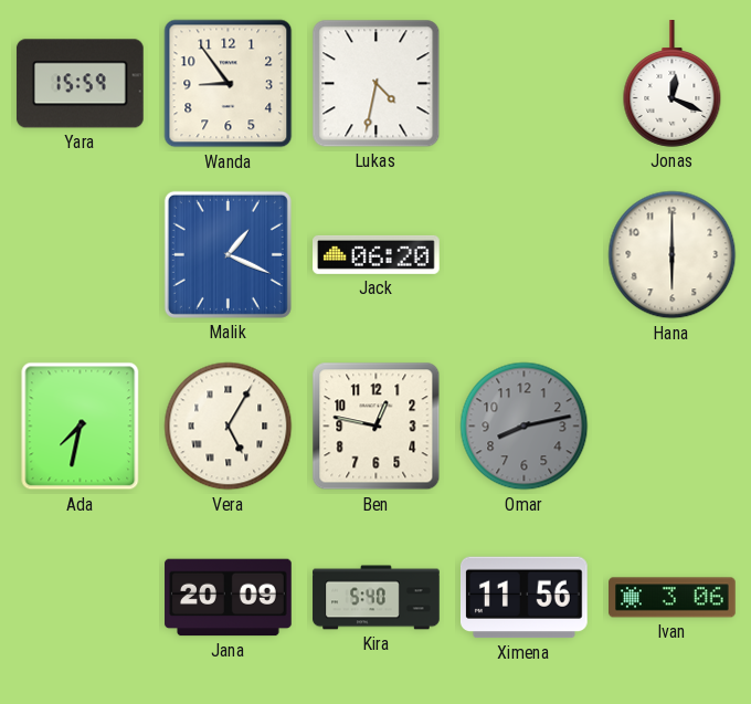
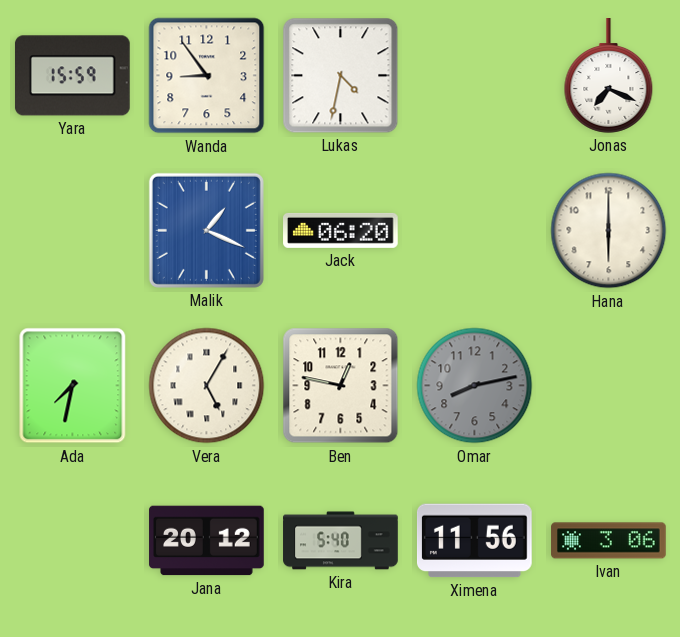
Jonas: 12:19 -> 7:19 (609, 76)
Jana: 20:09 -> 20:12 (207, 541)
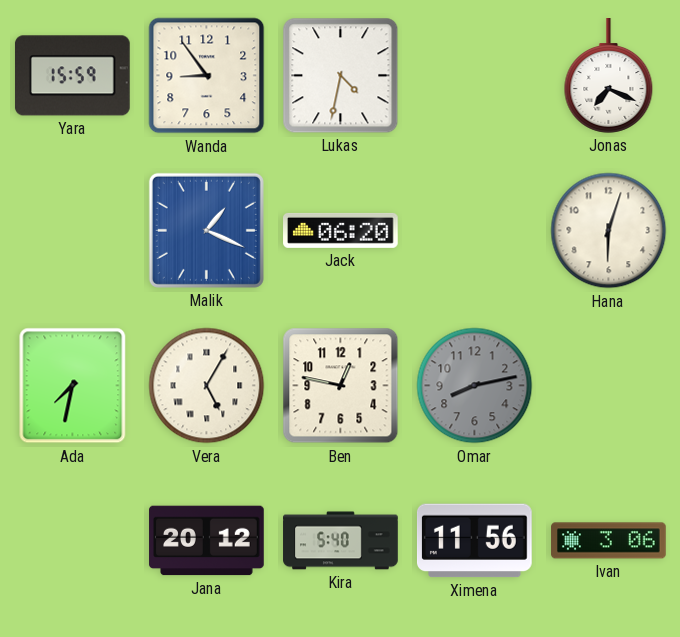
Hana: 6:00 -> 6:03 (609, 231)
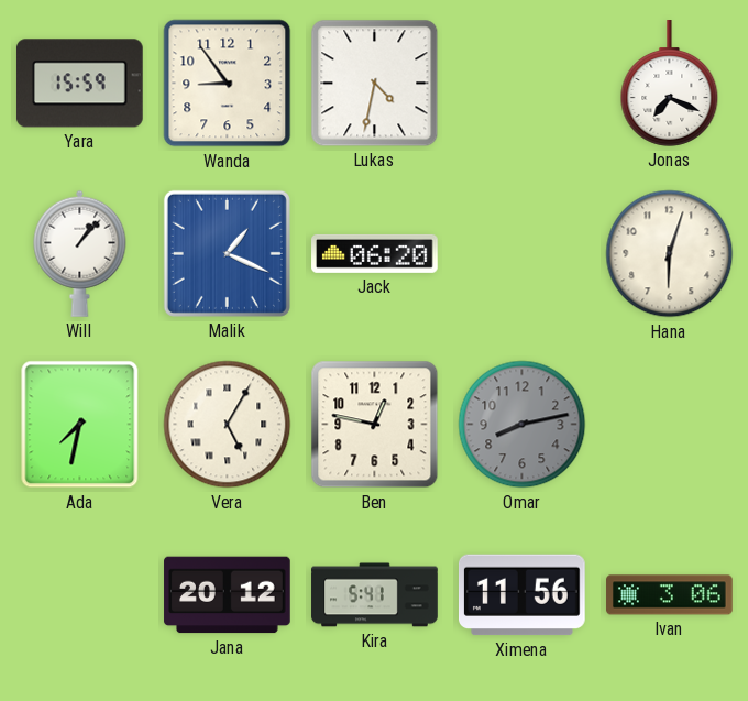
Will: none -> 1:07 (80, 253)
Kira: 5:40 -> 5:41 (375, 595)
